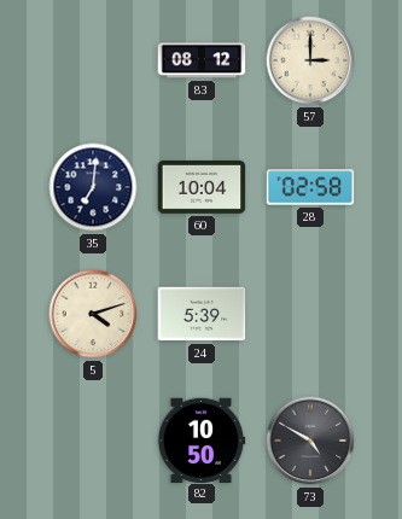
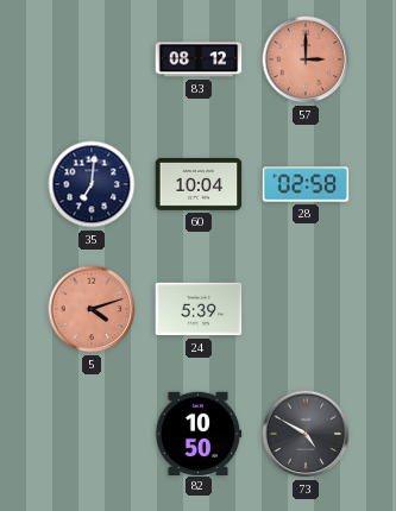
57 dial: cream -> salmon (306, 59)
5 dial: cream -> salmon (92, 309)
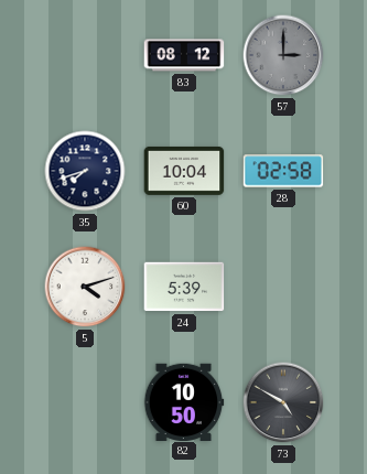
57 dial: salmon -> grey (283, 55)
35: 7:01 -> 7:42 (85, 171)
5 dial: salmon -> white (85, 287)
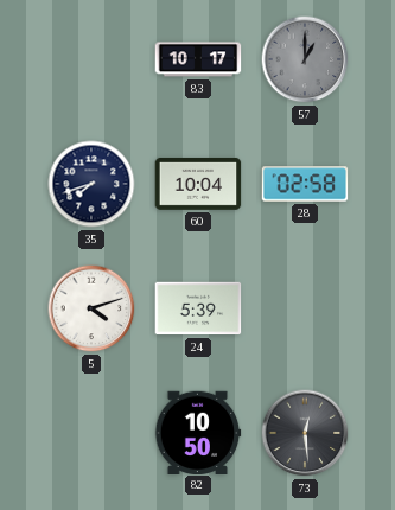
83: 08:12 -> 10:17 (198, 59)
57: 3:00 -> 1:00 (305, 59)
73: 4:50 -> 12:29 (305, 433)
